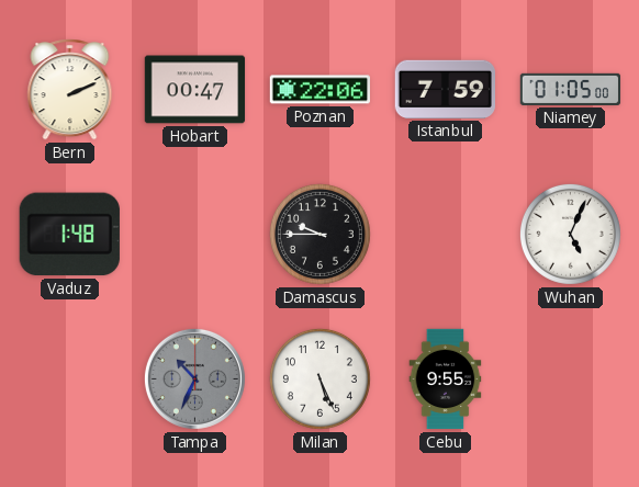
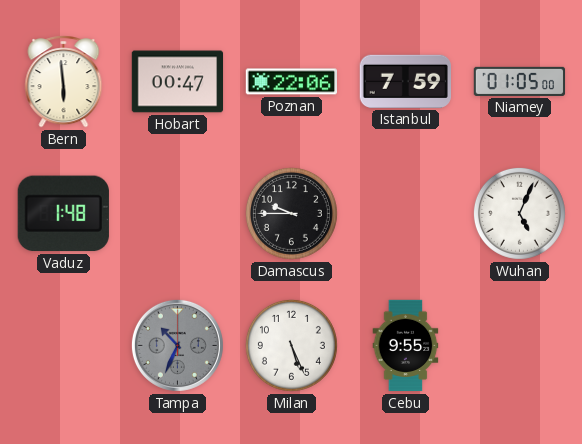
Bern: 2:11 -> 5:59 (64, 82)
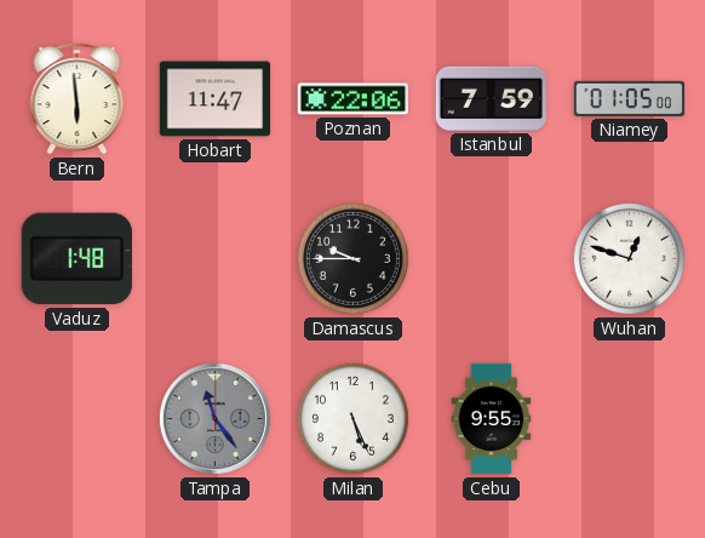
Hobart: 00:47 -> 11:47 (216, 99)
Wuhan: 5:04 -> 12:48 (629, 258)
Tampa: 10:34 -> 11:24 (214, 418)
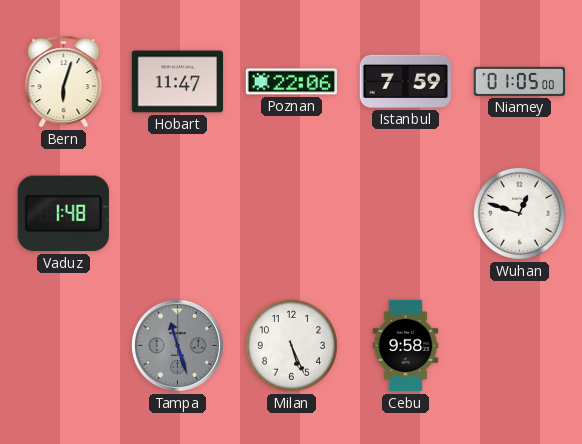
Bern: 5:59 -> 6:03 (64, 82)
Damascus: 9:45 -> none (352, 258)
Tampa: 11:24 -> 11:27 (177, 345)
Cebu: 9:55 -> 9:58 (406, 346)
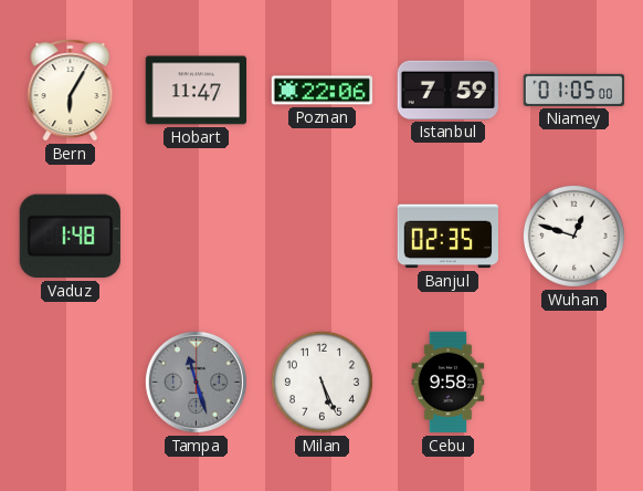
Bern: 6:03 -> 6:05 (71, 91)
Banjul: none -> 02:35 (447, 237)
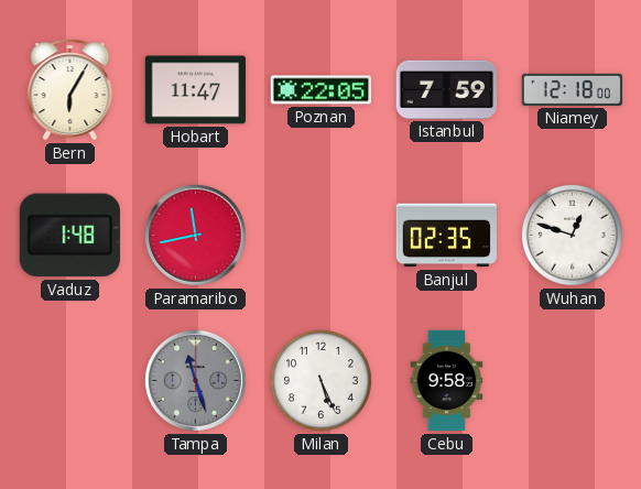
Poznan: 22:06 -> 22:05 (320, 90)
Niamey: 01:05 -> 12:18 (573, 89)
Paramaribo: none -> 11:43 (195, 235)
